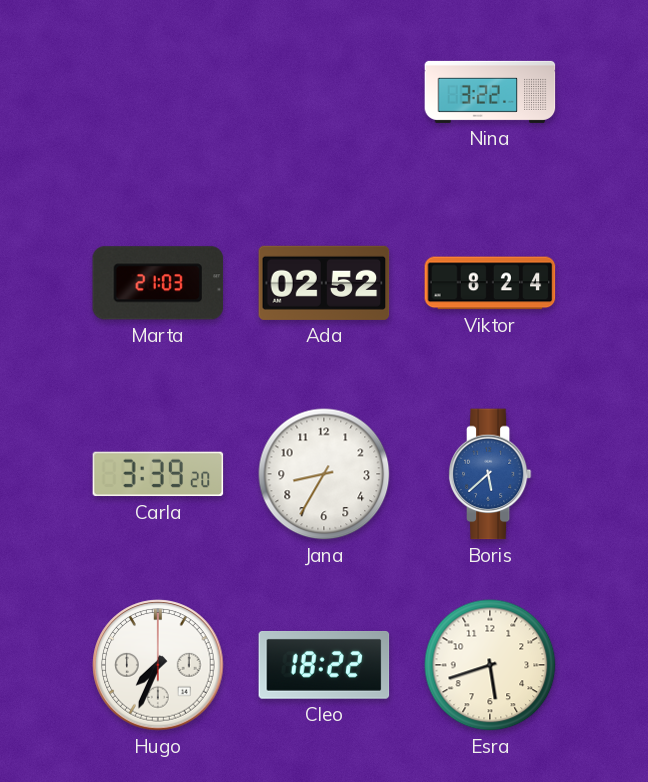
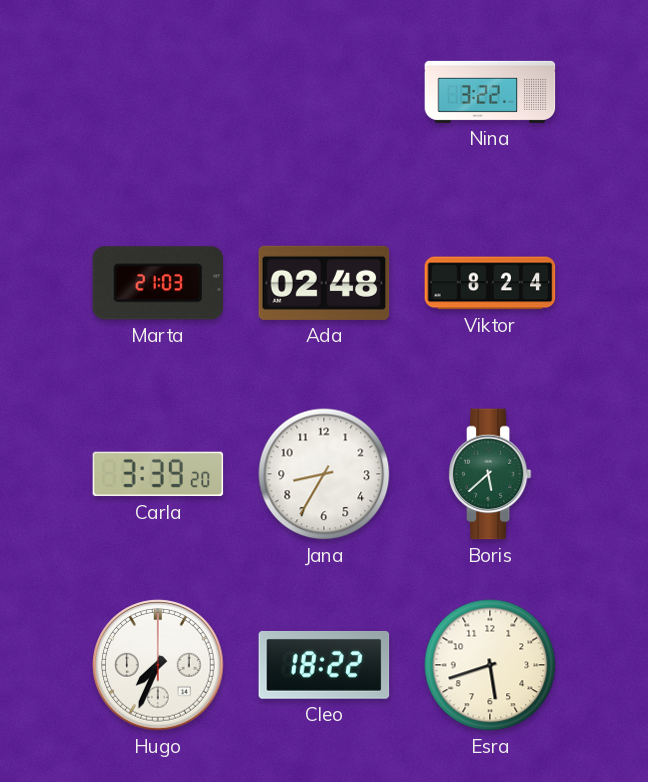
Ada: 02:52 -> 02:48 (324, 283)
Boris dial: blue -> green (490, 474)
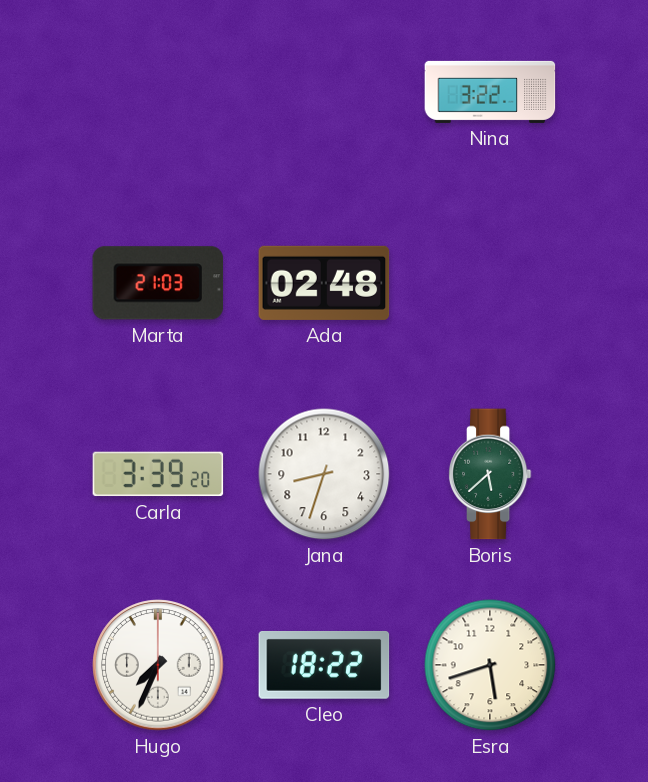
Viktor: 8:24 -> none (490, 283)
Jana: 8:35 -> 8:33 (324, 474)
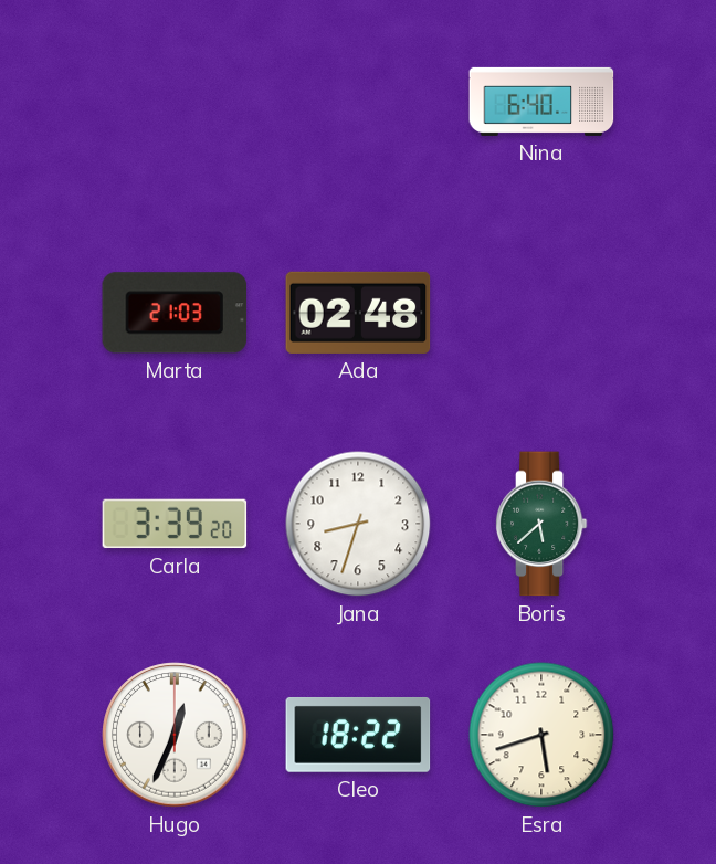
Nina: 3:22 -> 6:40 (541, 102)
Hugo: 7:34 -> 12:34 (175, 735)
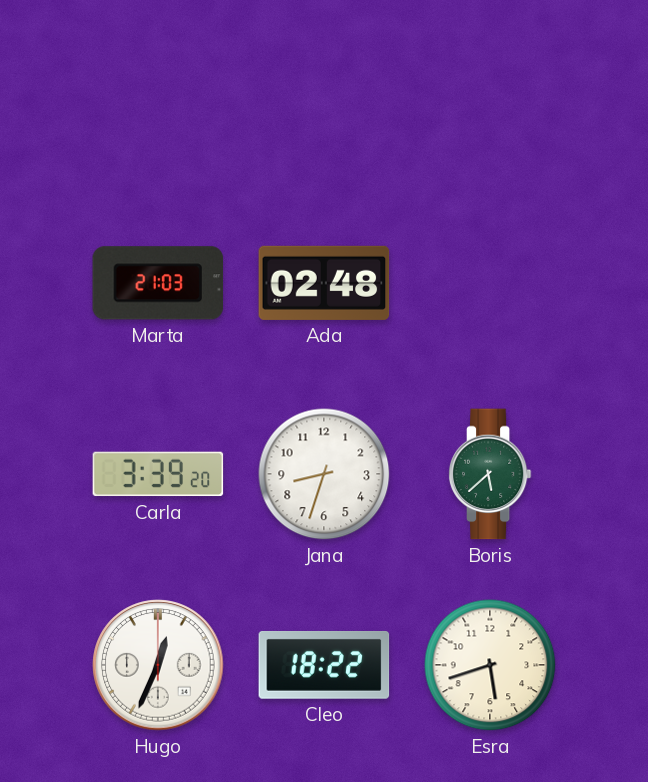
Nina: 6:40 -> none (541, 102)
